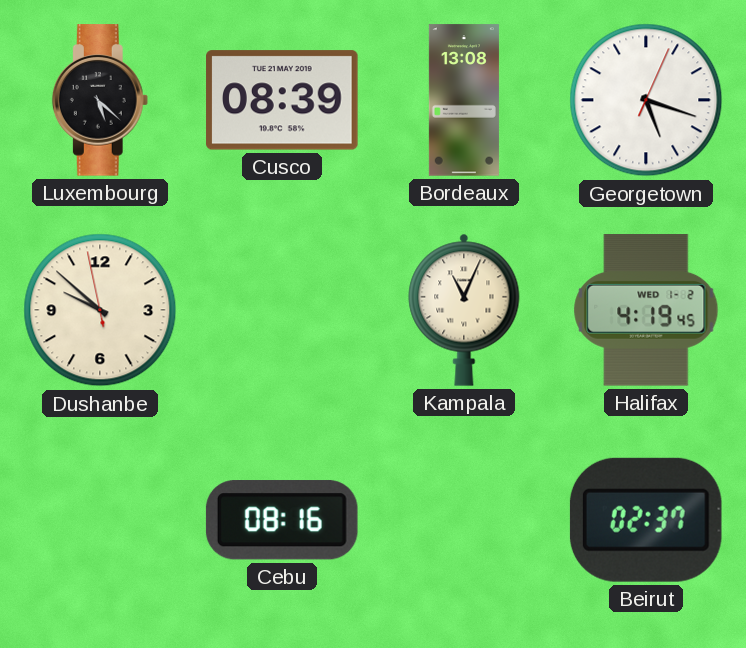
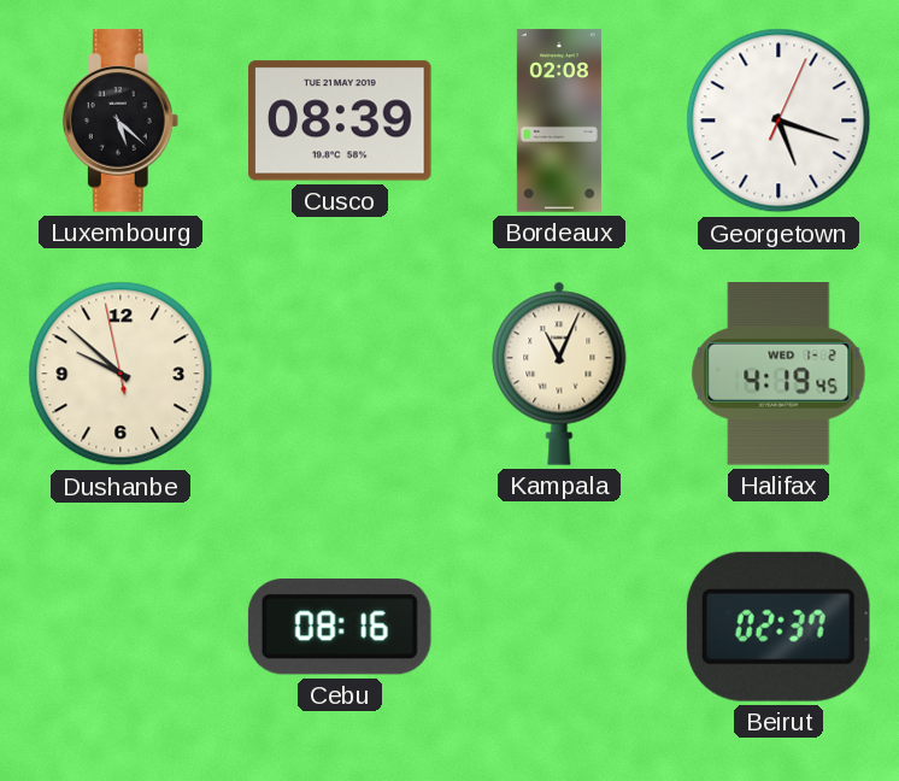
Bordeaux: 13:08 -> 02:08 (559, 121)
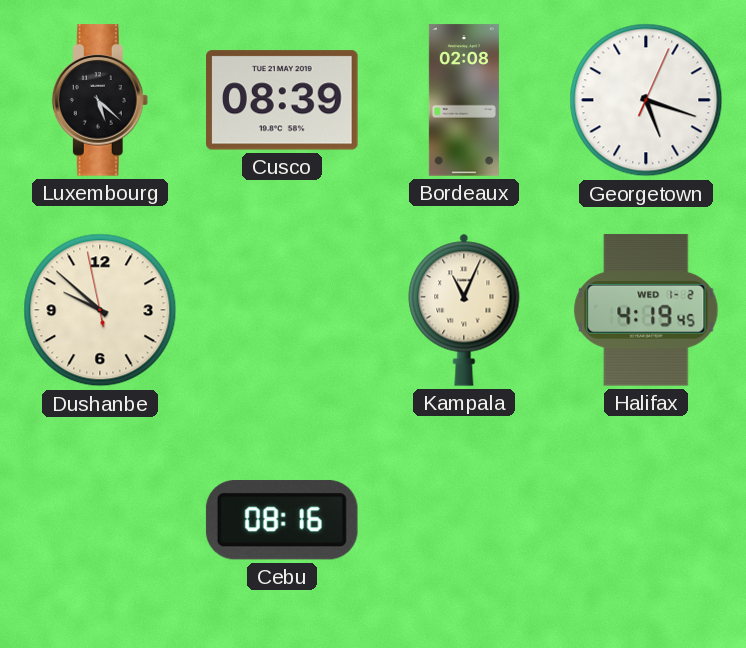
Beirut: 02:37 -> none (778, 627)
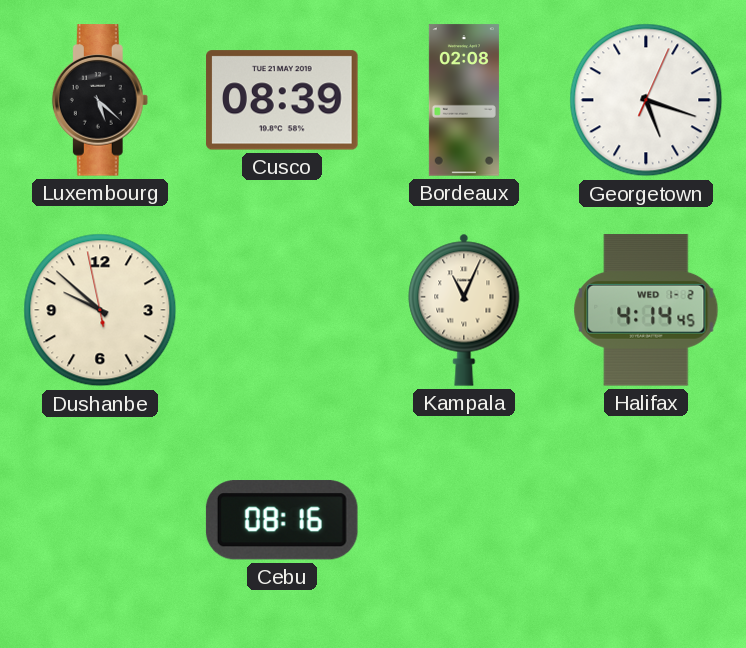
Halifax: 4:19 -> 4:14 (646, 310)
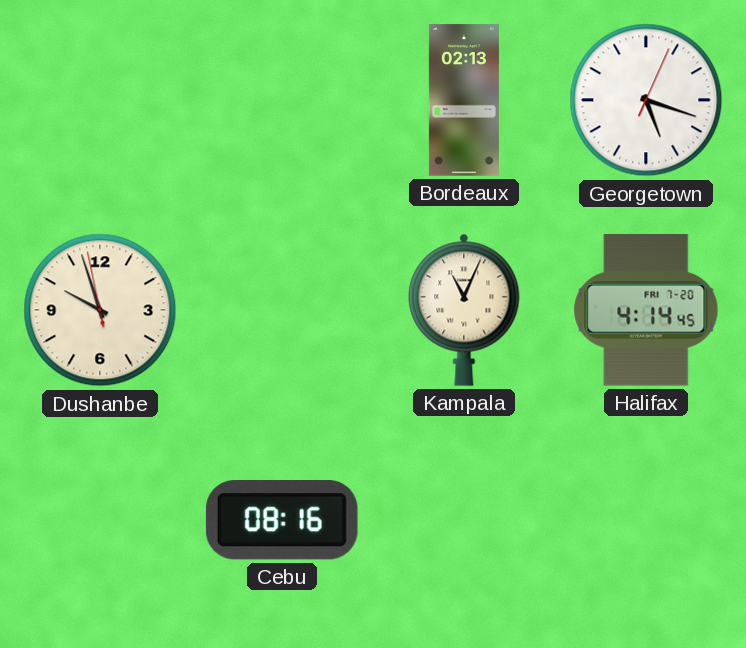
Luxembourg: 5:22 -> none (100, 100)
Cusco: 08:39 -> none (282, 100)
Bordeaux: 02:08 -> 02:13 (464, 100)
Dushanbe: 9:51 -> 9:56 (100, 310)
Halifax date: WED 1-2 -> FRI 7-20 (646, 310)
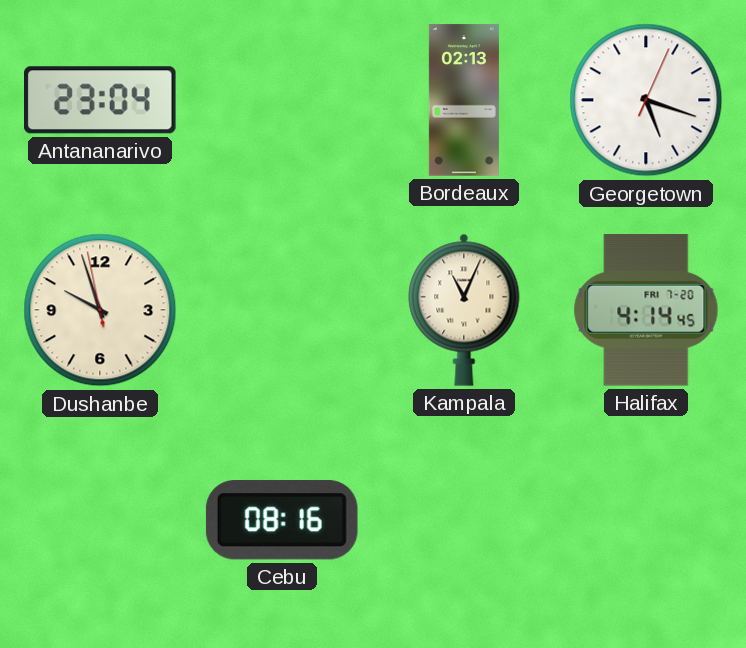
Antananarivo: none -> 23:04 (101, 100)
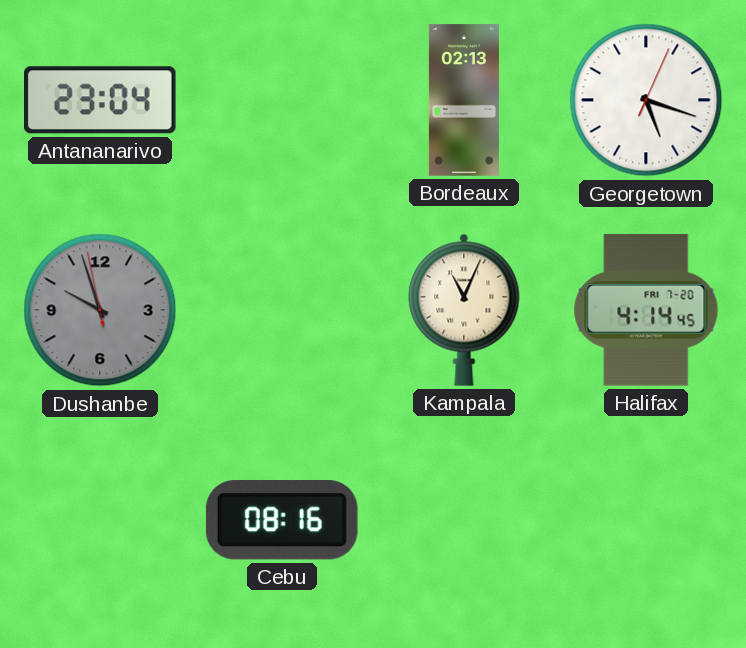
Dushanbe dial: cream -> grey (100, 310)
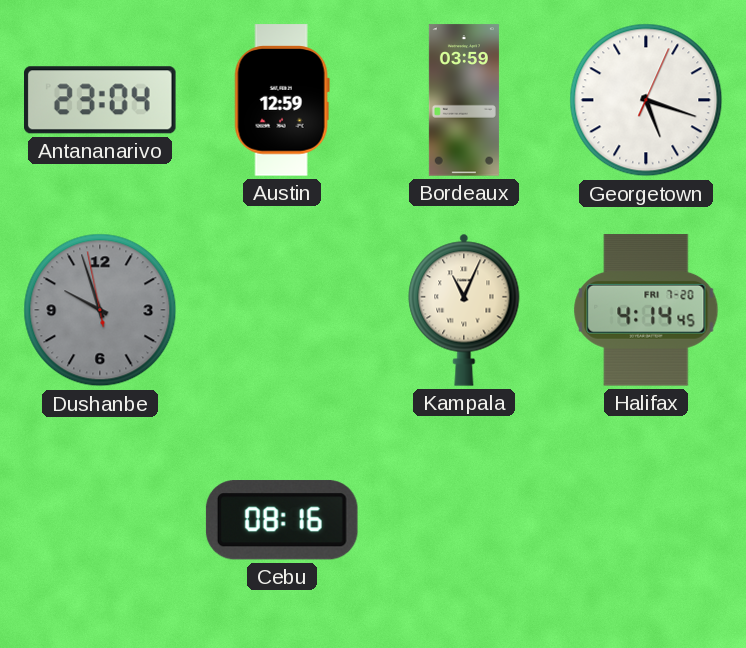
Austin: none -> 12:59 (282, 100)
Bordeaux: 02:13 -> 03:59 (464, 100)
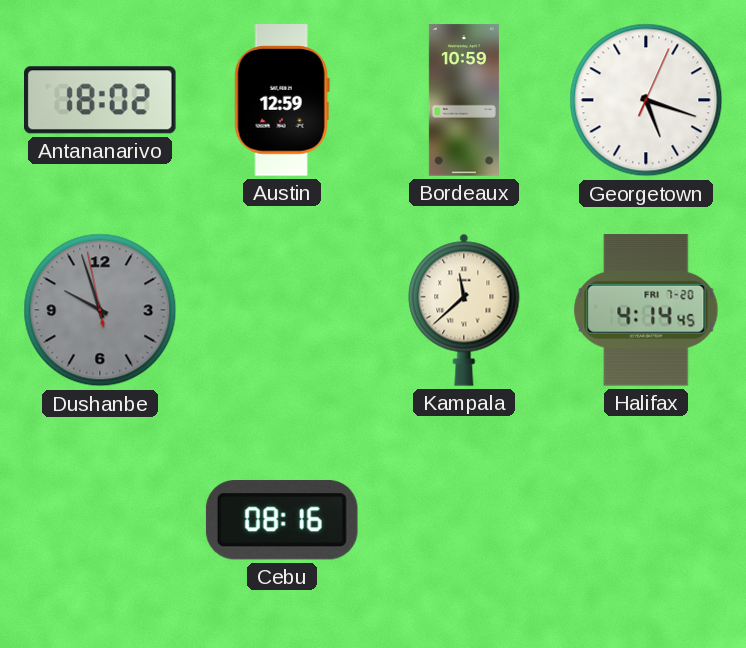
Antananarivo: 23:04 -> 18:02 (101, 100)
Bordeaux: 03:59 -> 10:59 (464, 100)
Kampala: 11:04 -> 11:38 (464, 310)
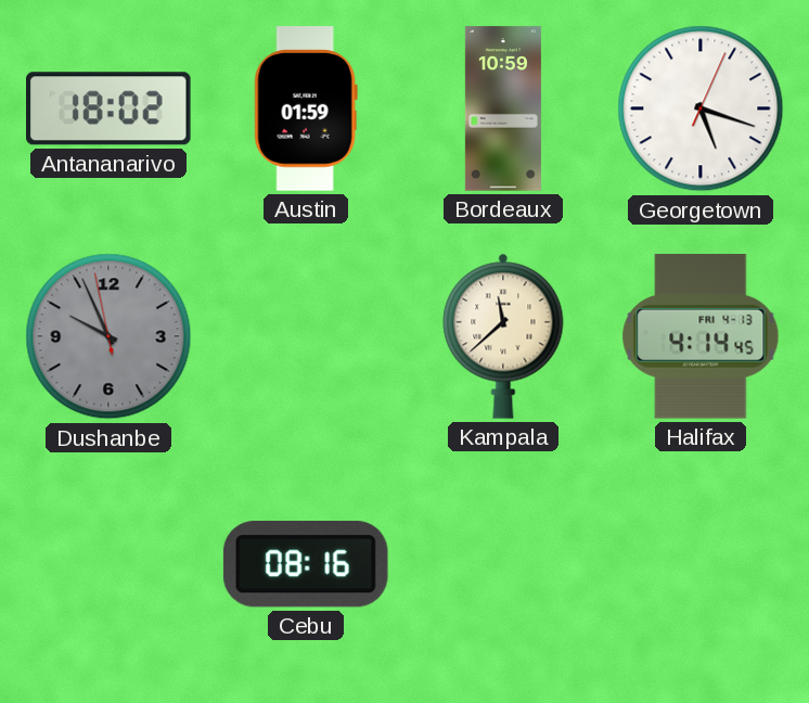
Austin: 12:59 -> 01:59 (306, 108)
Dushanbe: 9:56 -> 9:55 (108, 336)
Halifax date: FRI 7-20 -> FRI 4-13 (701, 336)
